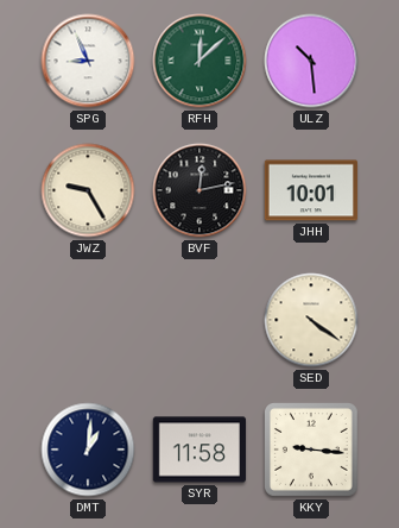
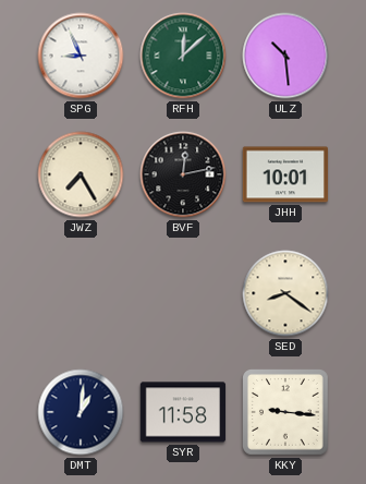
JWZ: 9:25 -> 7:25 (81, 174)
SED: 4:21 -> 8:21 (285, 293)
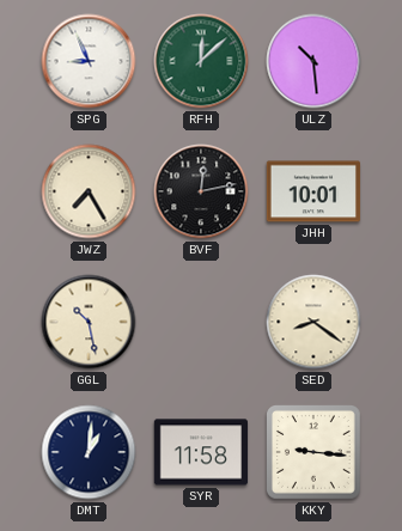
GGL: none -> 10:28 (89, 322)
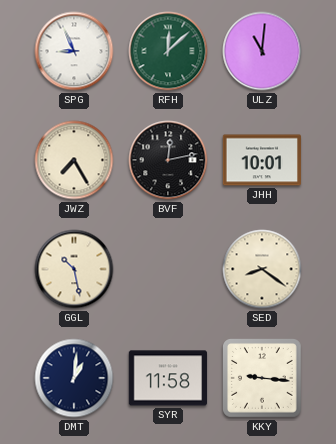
ULZ: 10:29 -> 11:01 (262, 51)
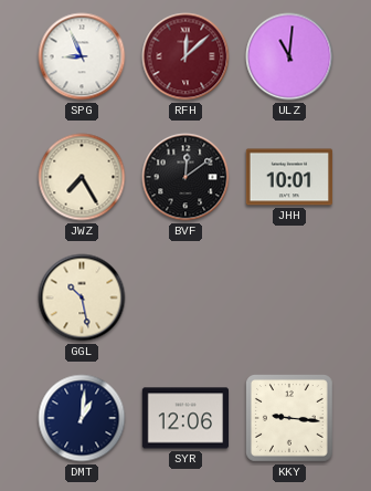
RFH dial: green -> burgundy (185, 56)
BVF: 12:13 -> 12:09 (185, 177)
SED: 8:21 -> none (262, 269)
SYR: 11:58 -> 12:06 (185, 418)
